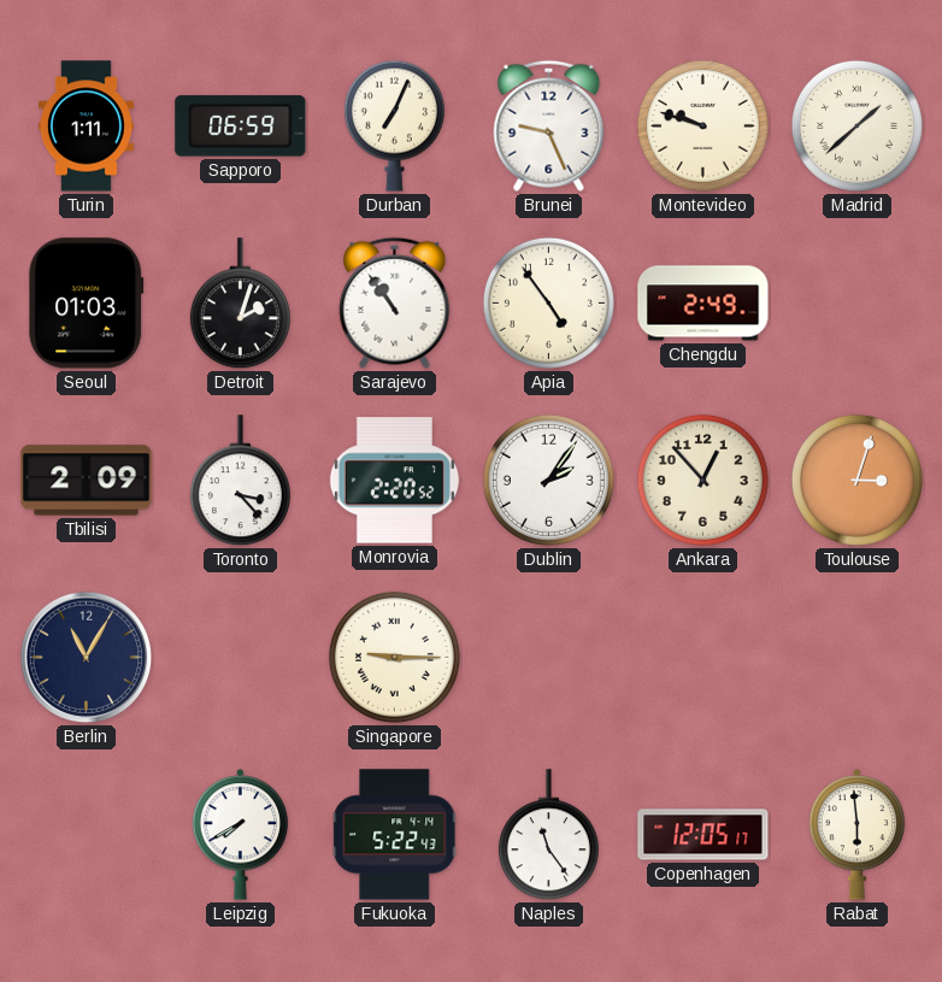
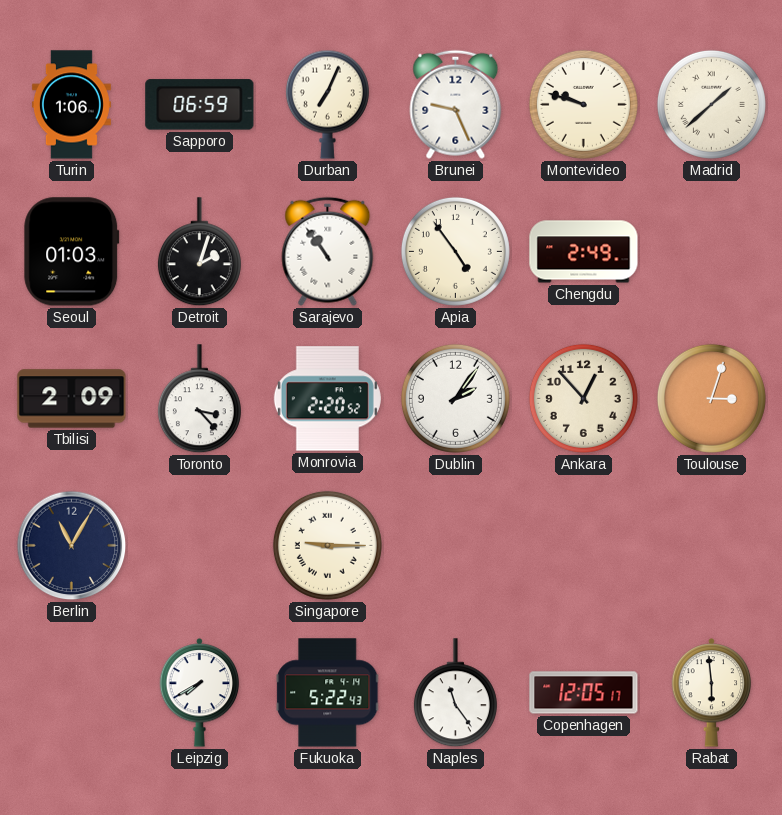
Turin: 1:11 -> 1:06 (71, 105)
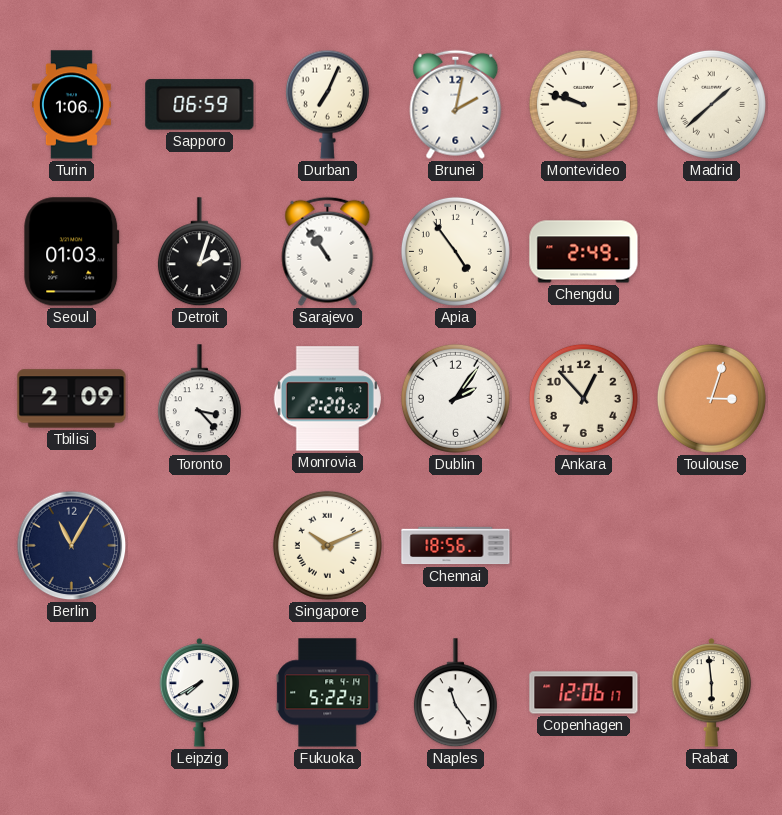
Brunei: 9:26 -> 2:02 (456, 104)
Singapore: 9:15 -> 10:11 (327, 545)
Chennai: none -> 18:56 (456, 546)
Copenhagen: 12:05 -> 12:06 (584, 693)
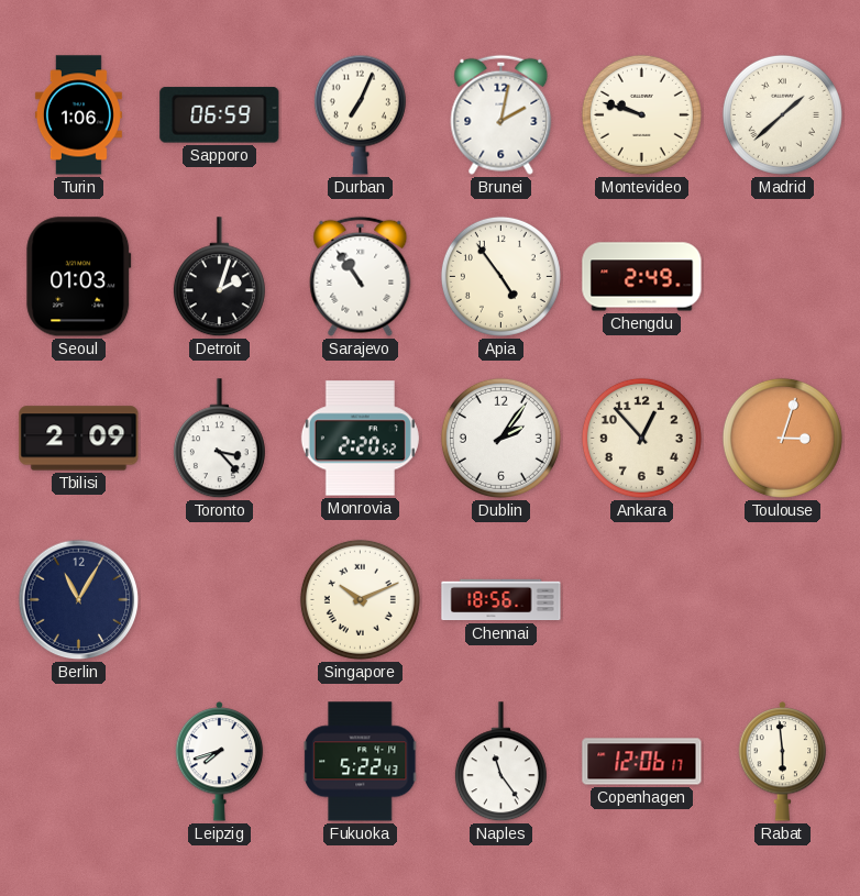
Leipzig: 7:40 -> 7:42 (220, 762)
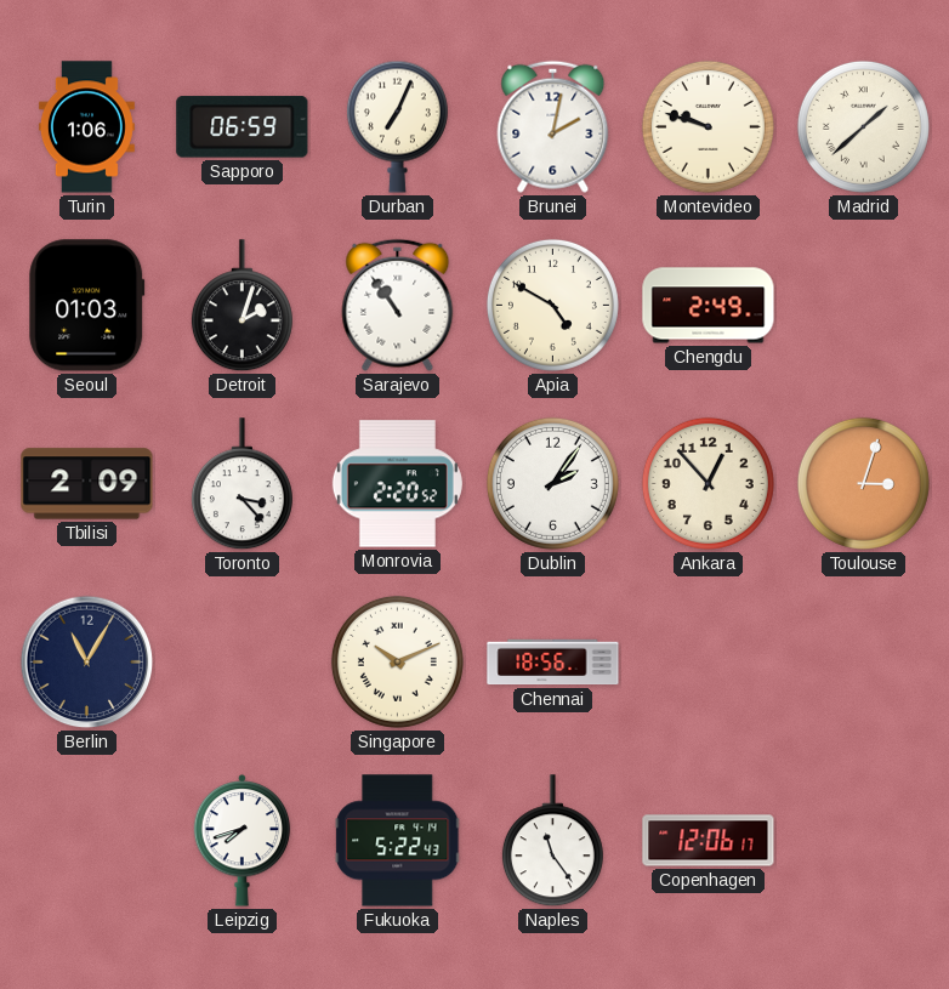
Apia: 4:54 -> 4:50 (552, 305)
Rabat: 5:59 -> none (783, 762)
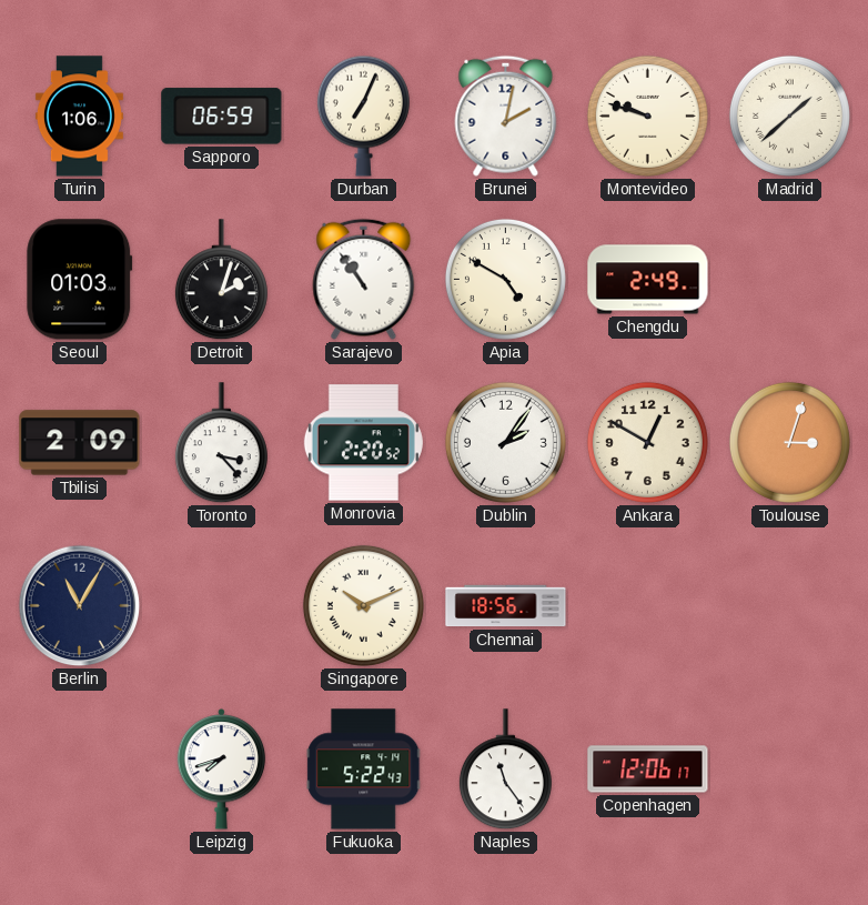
Ankara: 12:53 -> 12:50 (647, 442)
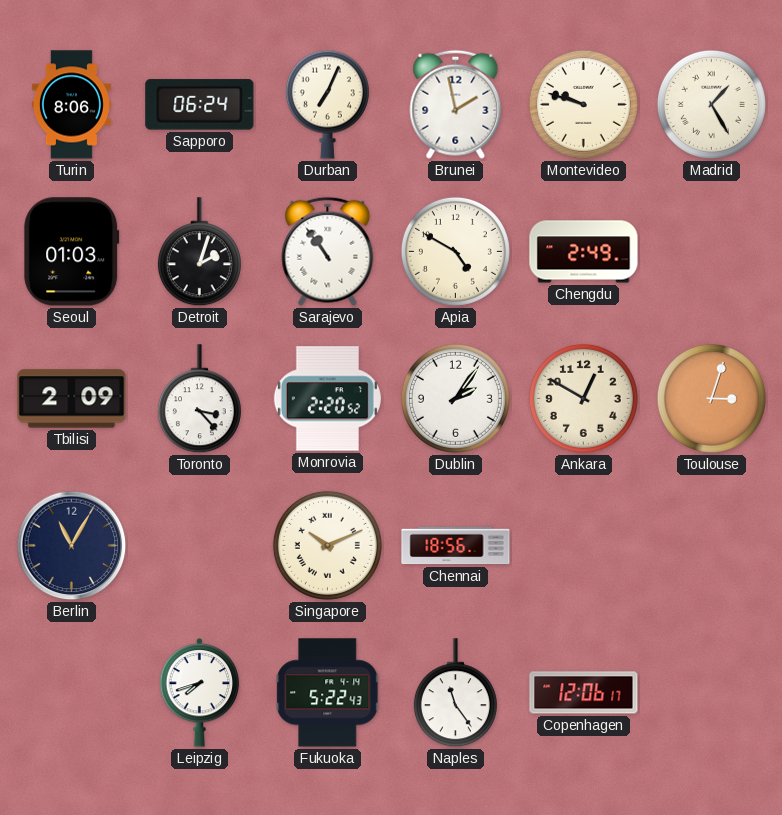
Turin: 1:06 -> 8:06 (71, 105)
Sapporo: 06:59 -> 06:24 (200, 105)
Brunei: 2:02 -> 1:58 (456, 104)
Madrid: 1:38 -> 1:25 (711, 104)
